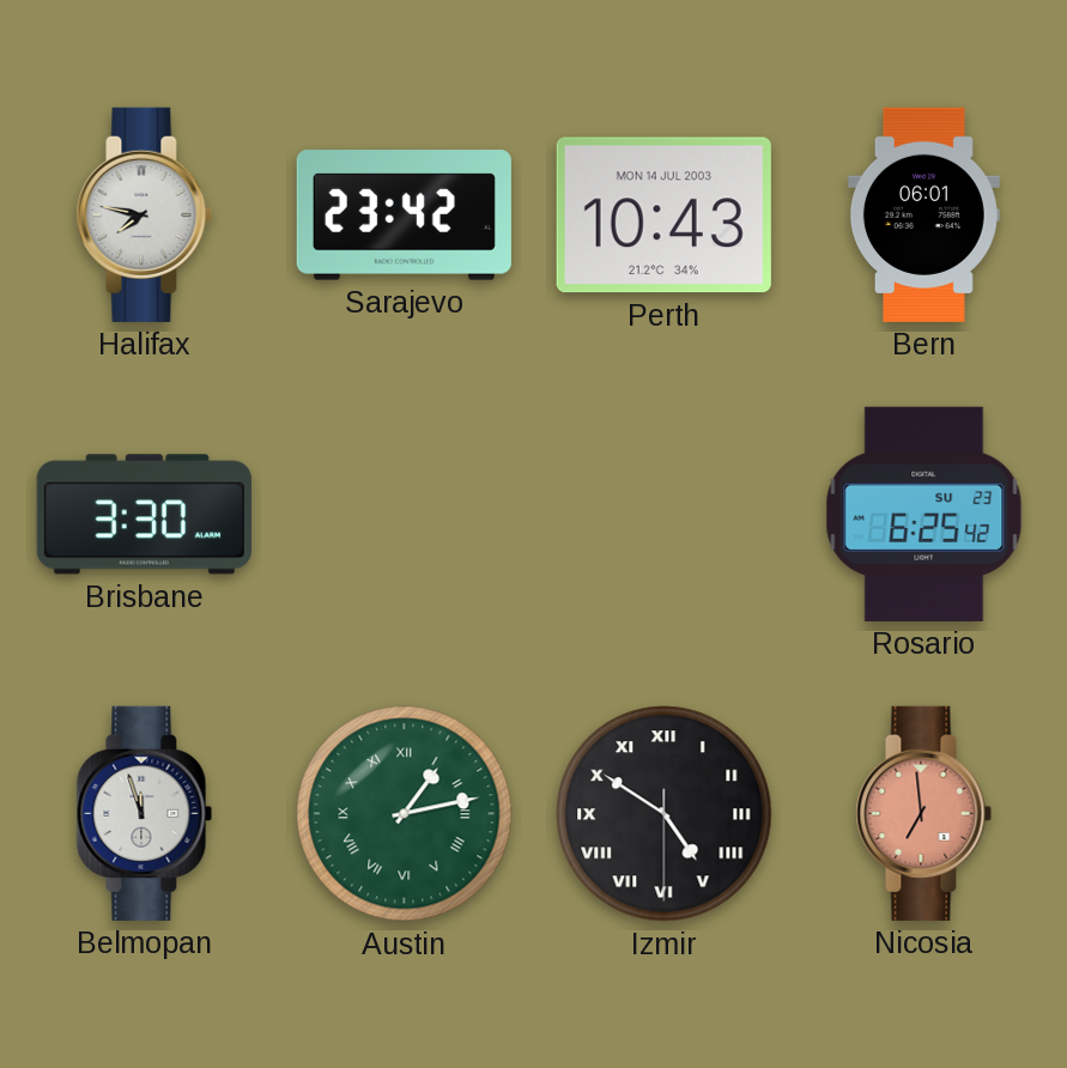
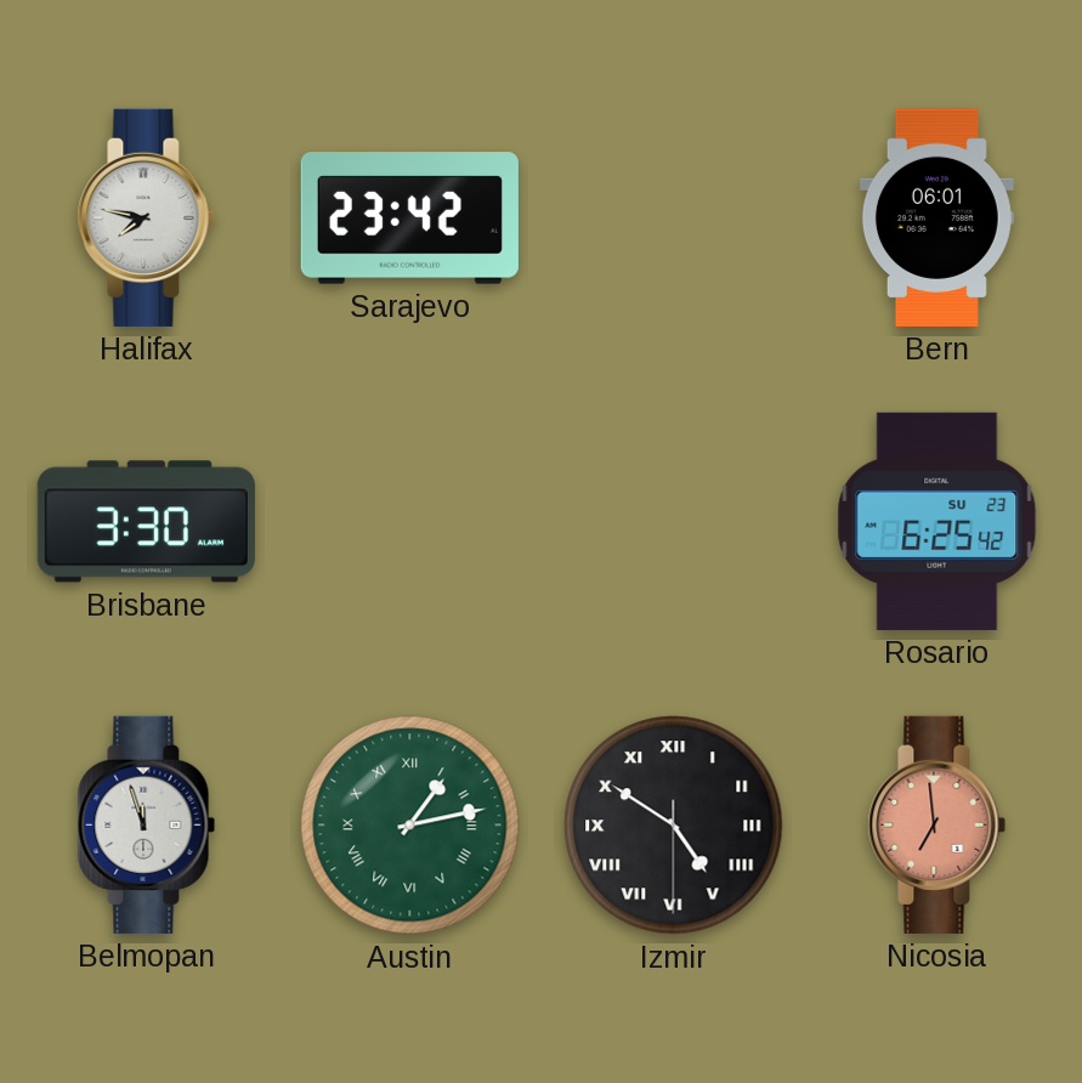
Perth: 10:43 -> none (663, 216)
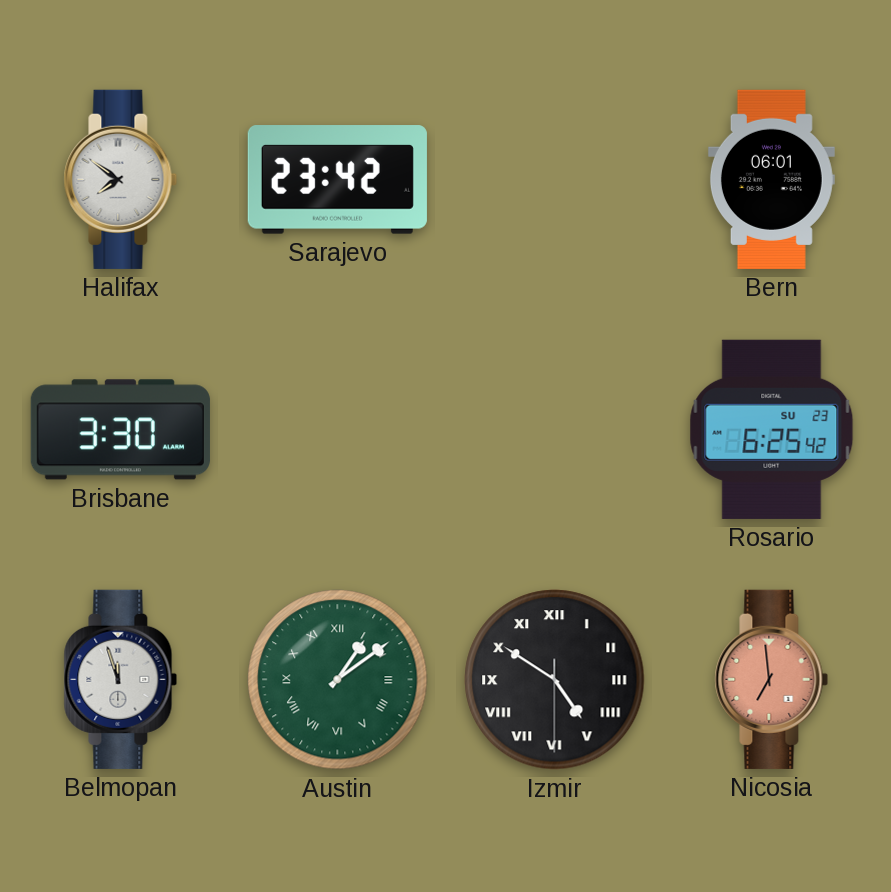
Halifax: 7:47 -> 7:51 (121, 179)
Austin: 1:13 -> 1:09 (338, 680)
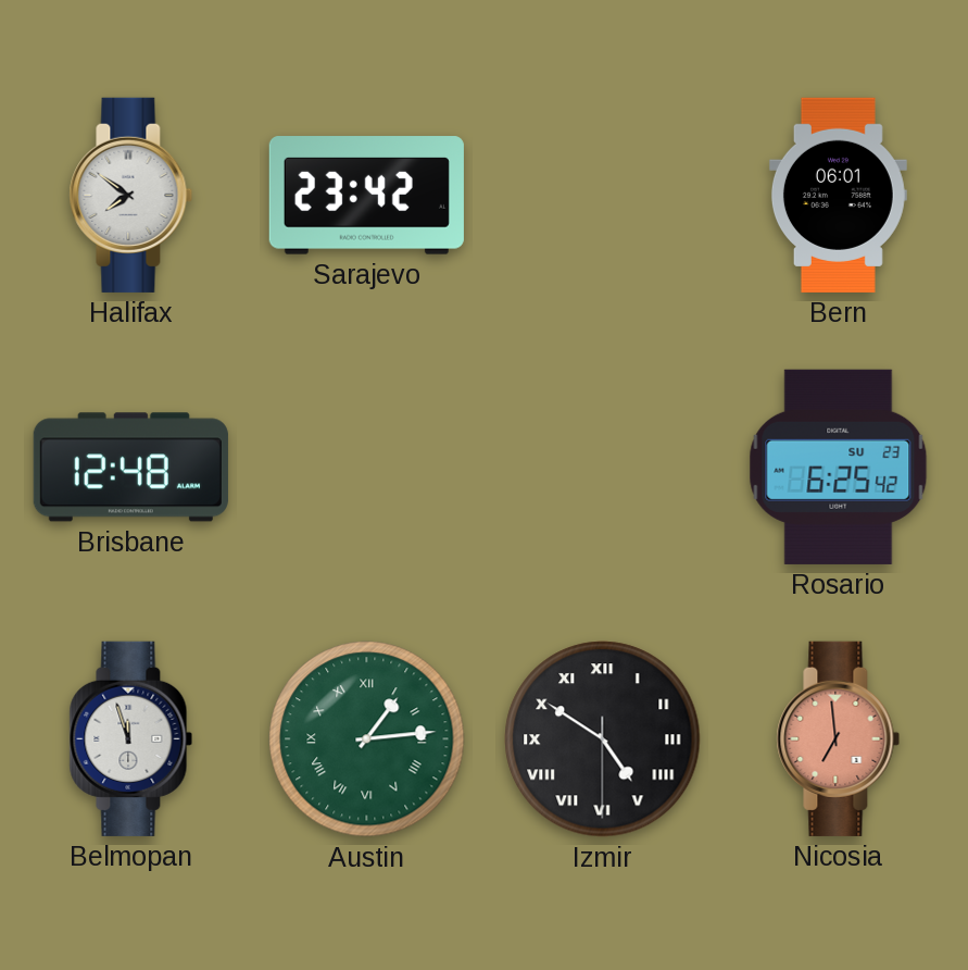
Brisbane: 3:30 -> 12:48 (130, 468)
Austin: 1:09 -> 1:14 (367, 739)
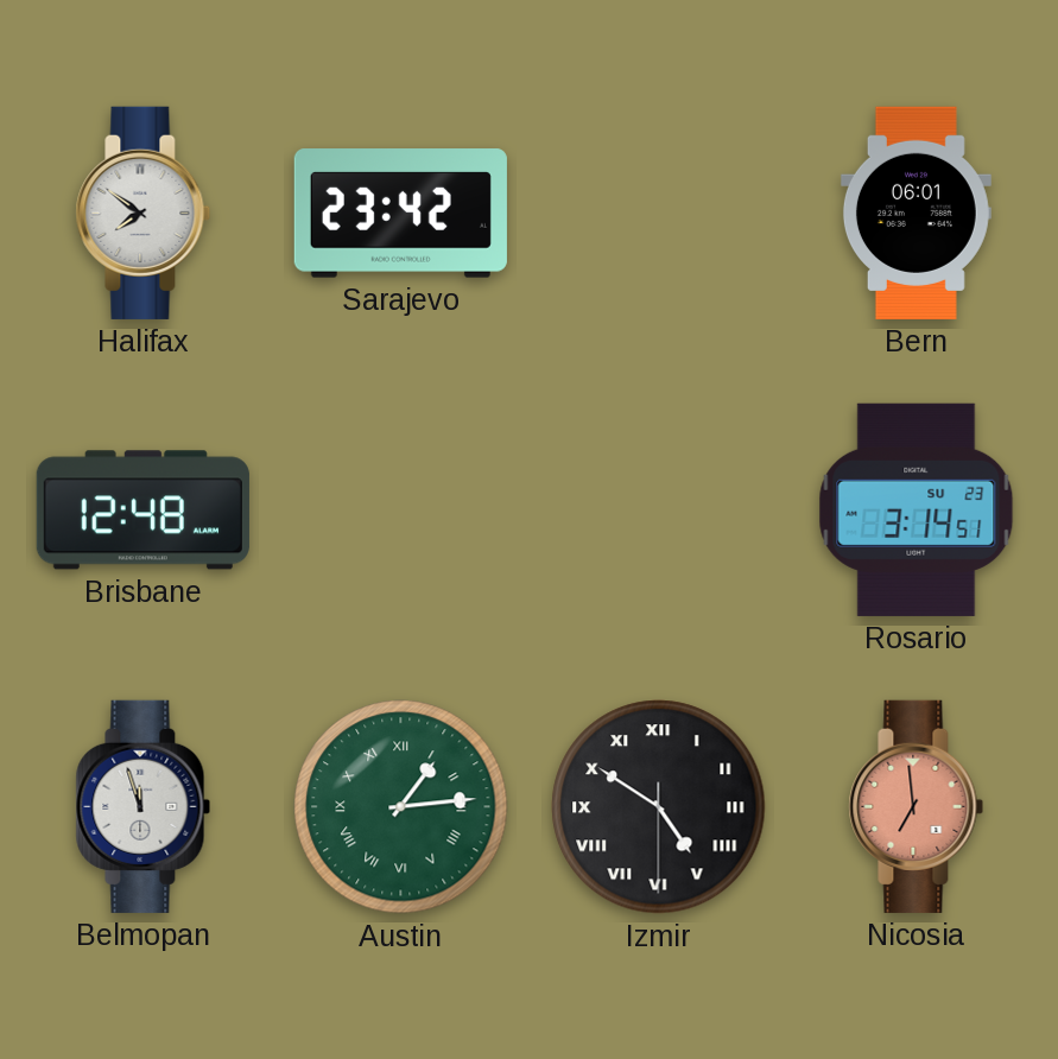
Rosario: 6:25 -> 3:14 (917, 509)
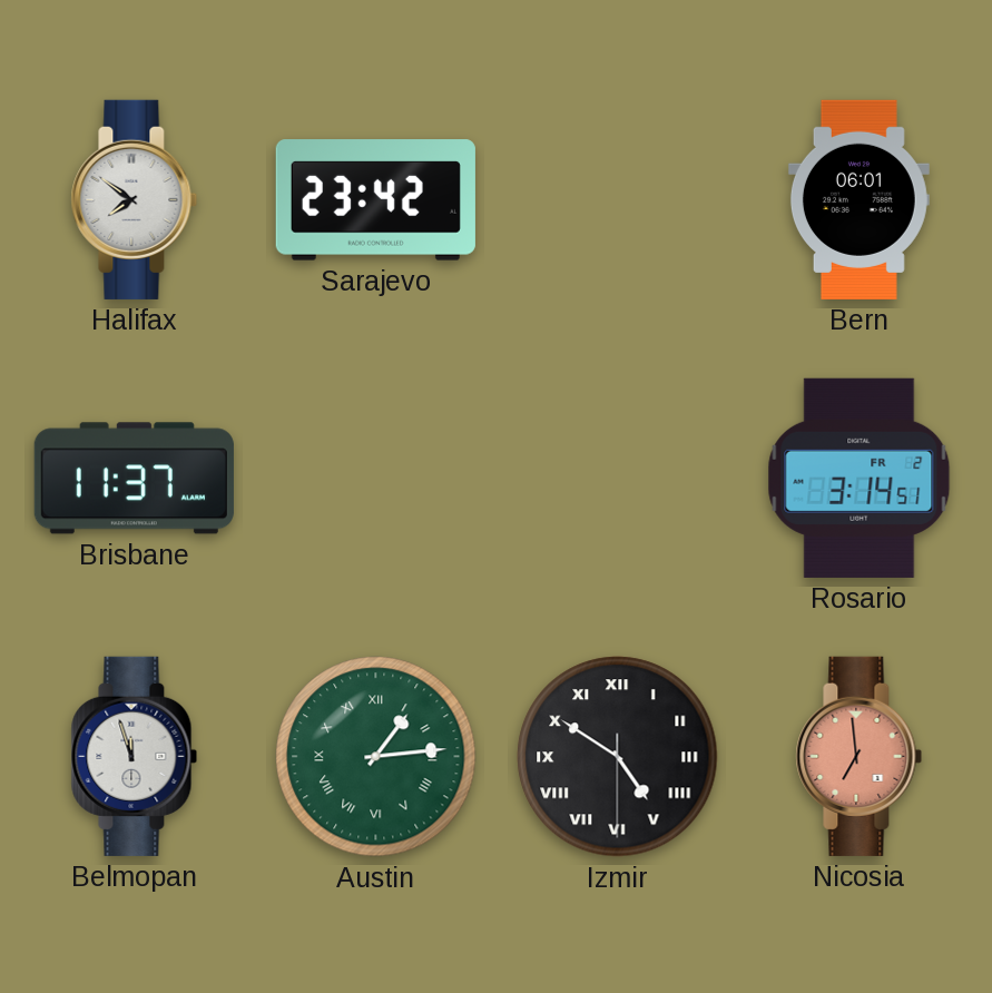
Brisbane: 12:48 -> 11:37 (134, 479)
Rosario date: SU 23 -> FR 2 (860, 478)
